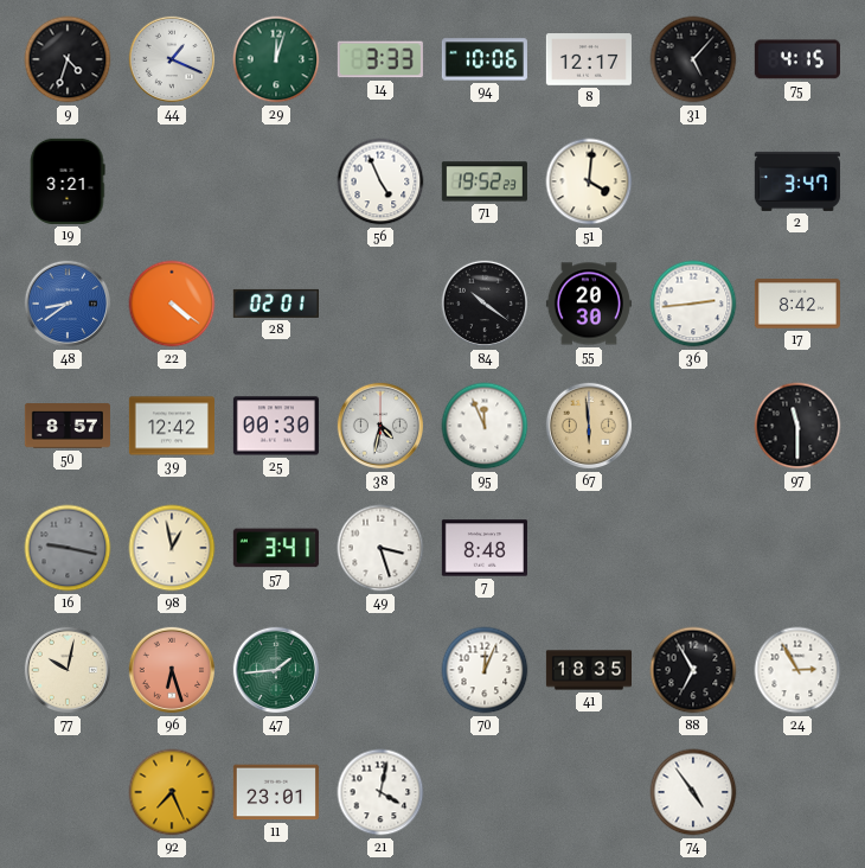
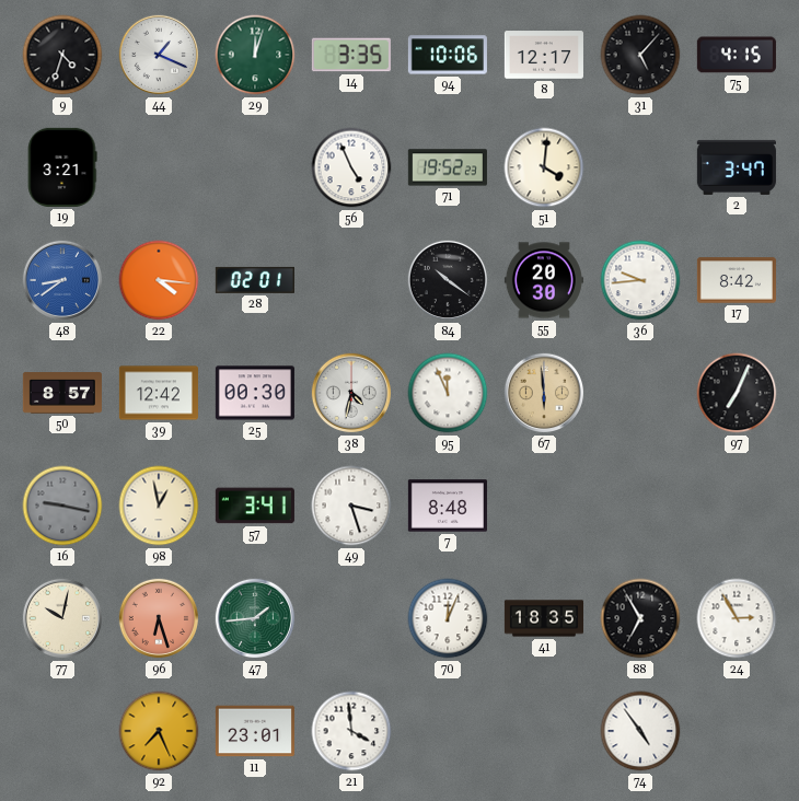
14: 3:33 -> 3:35 (351, 55)
22: 4:21 -> 4:16 (159, 280)
36: 2:44 -> 9:44 (640, 280)
97: 11:30 -> 7:04 (737, 393)
21: 4:02 -> 3:59 (351, 731)
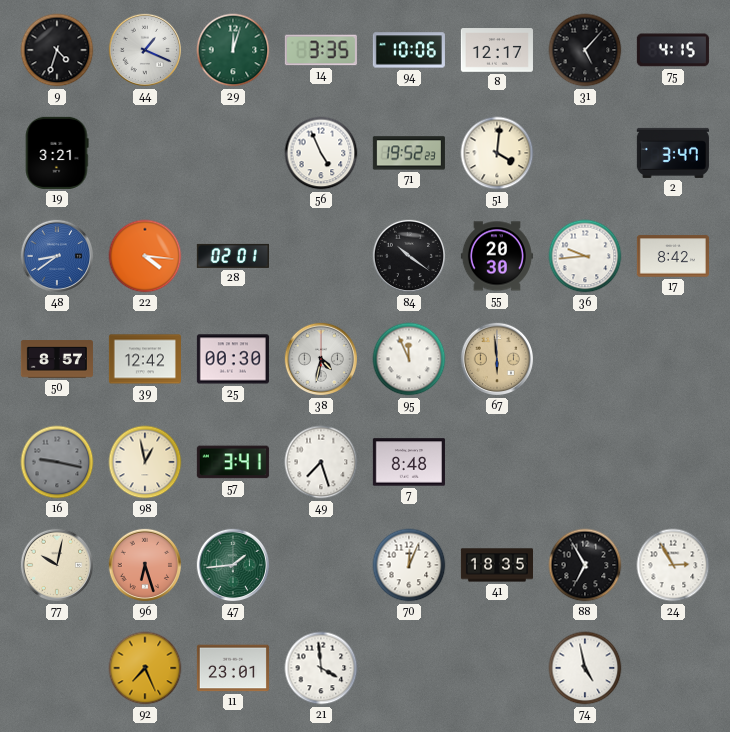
97: 7:04 -> none (737, 393)
49: 3:27 -> 7:27 (321, 462)
74: 4:54 -> 4:58 (585, 668)
